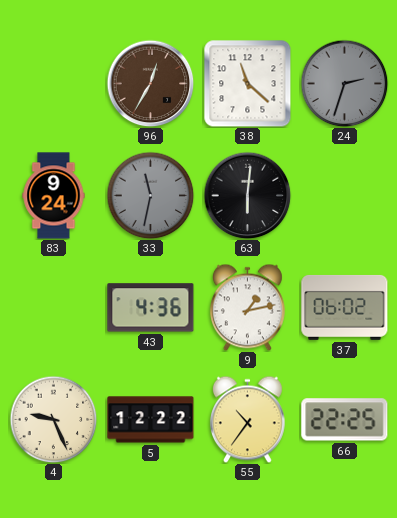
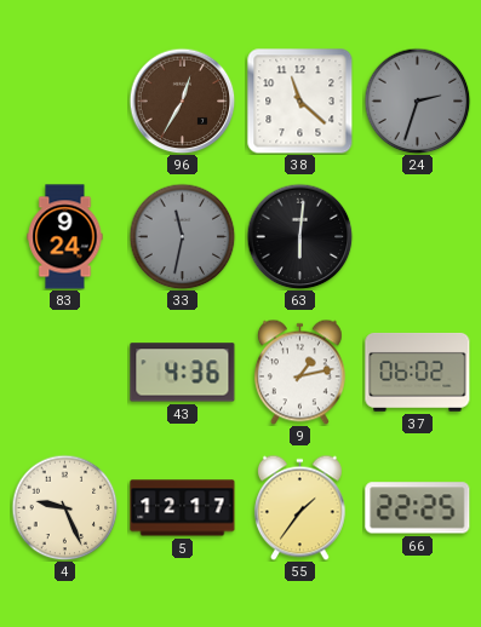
5: 12:22 -> 12:17 (183, 508)
55: 10:36 -> 1:36 (299, 507)
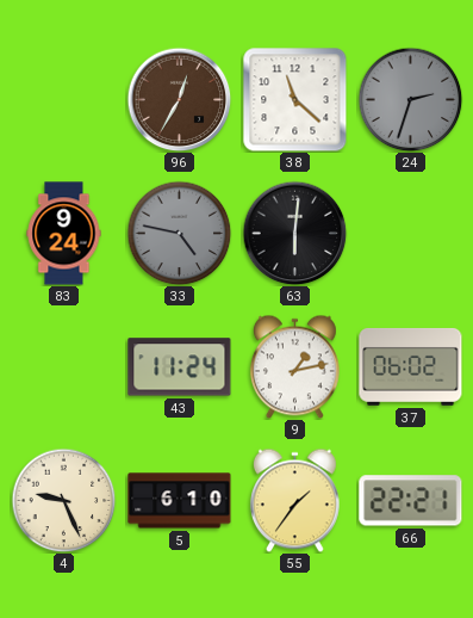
33: 11:32 -> 4:47 (179, 233)
43: 4:36 -> 11:24 (180, 367)
5: 12:17 -> 6:10 (180, 501)
66: 22:25 -> 22:21 (411, 501)
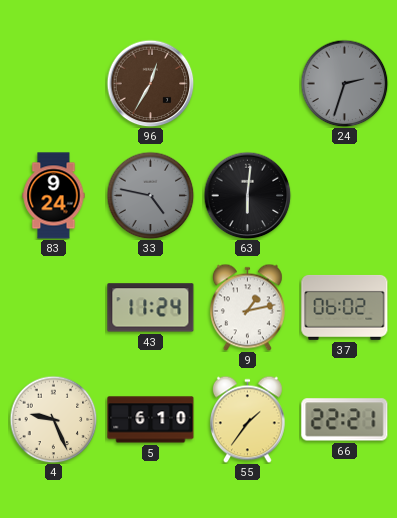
38: 11:22 -> none (295, 100)
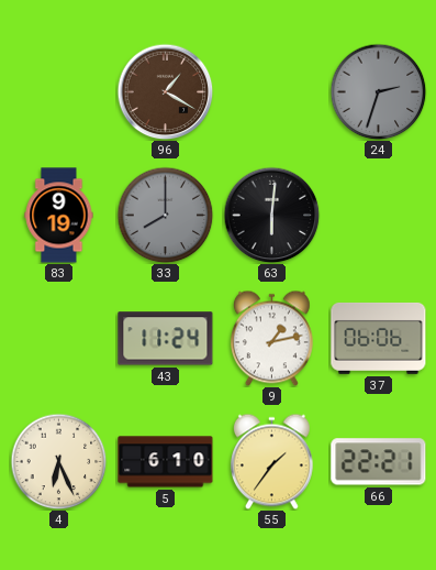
96: 12:35 -> 1:20 (165, 91)
83: 9:24 -> 9:19 (59, 216)
33: 4:47 -> 8:00 (165, 215)
37: 06:02 -> 06:06 (379, 338)
4: 9:26 -> 6:26 (58, 461)
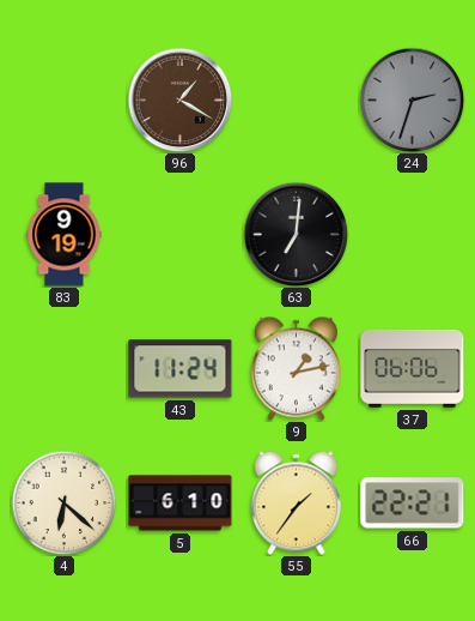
33: 8:00 -> none (165, 215)
63: 6:01 -> 7:01 (296, 234)
4: 6:26 -> 6:22 (63, 502)
